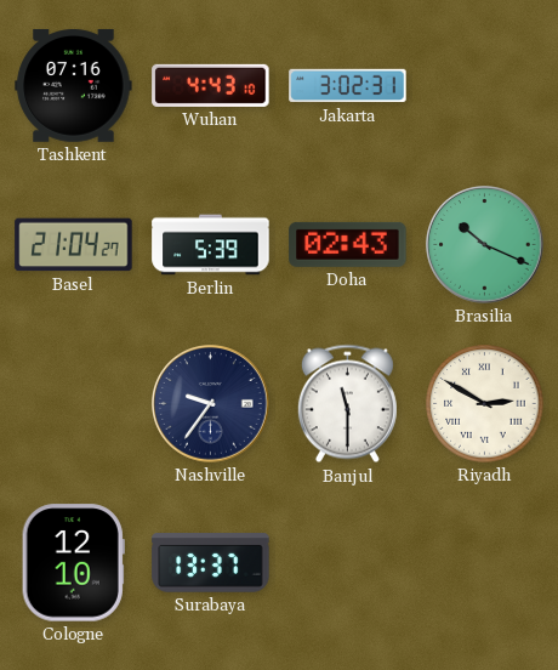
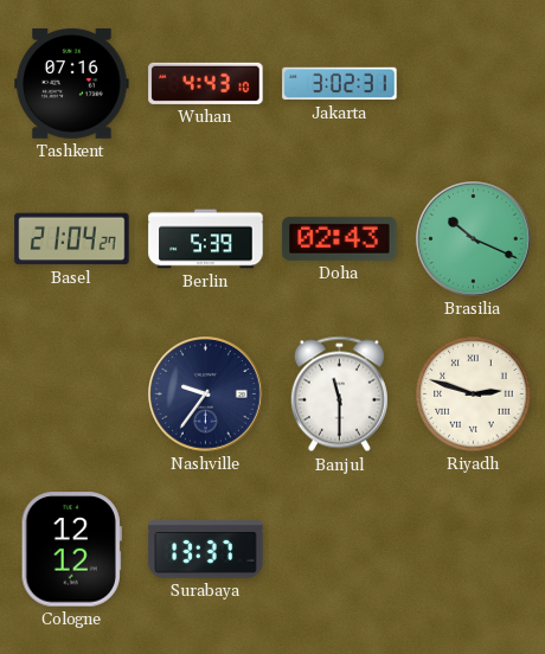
Riyadh: 2:50 -> 2:48 (474, 395)
Cologne: 12:10 -> 12:12 (71, 550)
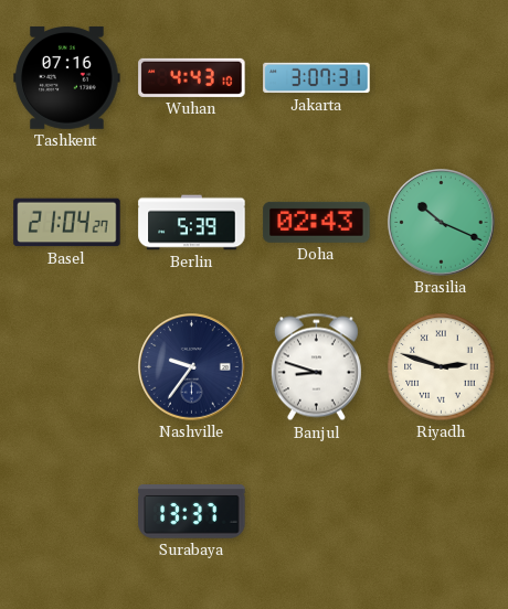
Jakarta: 3:02 -> 3:07 (317, 78)
Banjul: 11:30 -> 8:48 (316, 367)
Cologne: 12:12 -> none (71, 550)
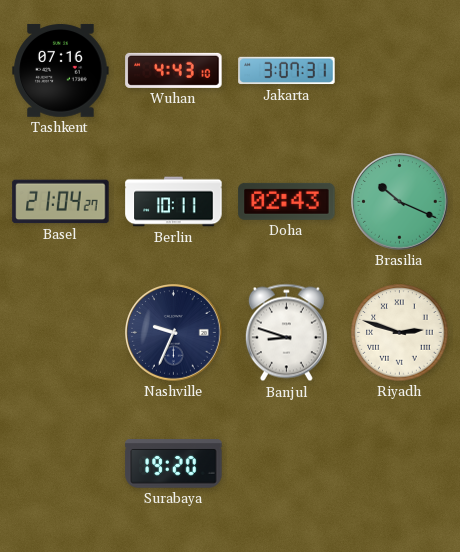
Berlin: 5:39 -> 10:11 (174, 202)
Nashville: 9:36 -> 9:34 (174, 333)
Surabaya: 13:37 -> 19:20 (174, 464)
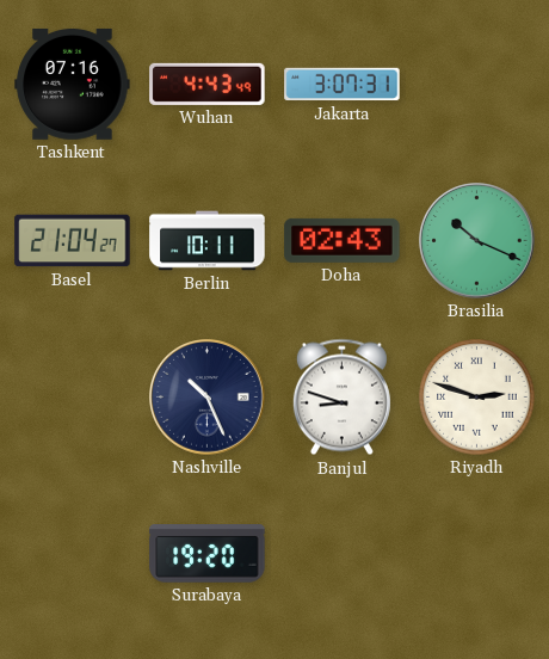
Wuhan: 4:43:10 -> 4:43:49 (208, 84)
Nashville: 9:34 -> 10:26 (208, 398)
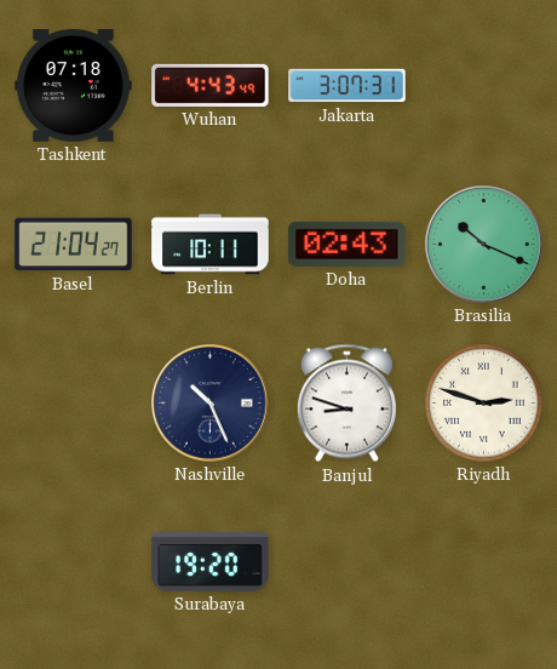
Tashkent: 07:16 -> 07:18 (74, 85)
